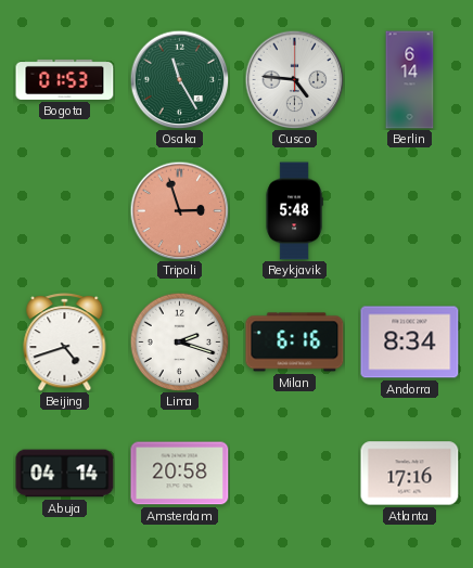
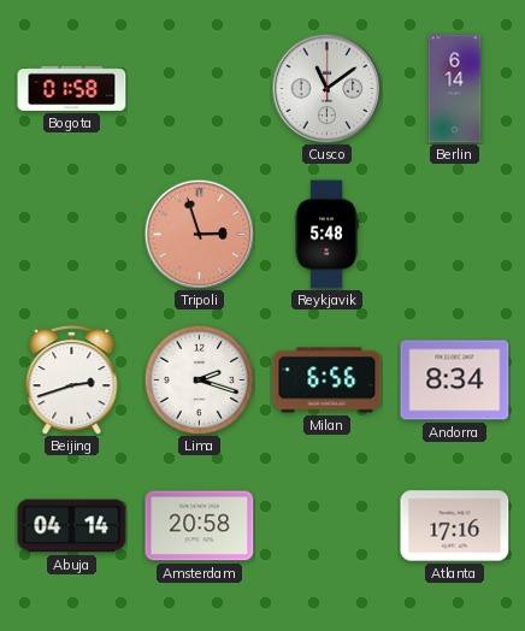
Bogota: 01:53 -> 01:58 (72, 88)
Osaka: 11:25 -> none (179, 79)
Cusco: 4:46 -> 11:09 (326, 88)
Beijing: 4:42 -> 2:42 (72, 381)
Milan: 6:16 -> 6:56 (328, 381)
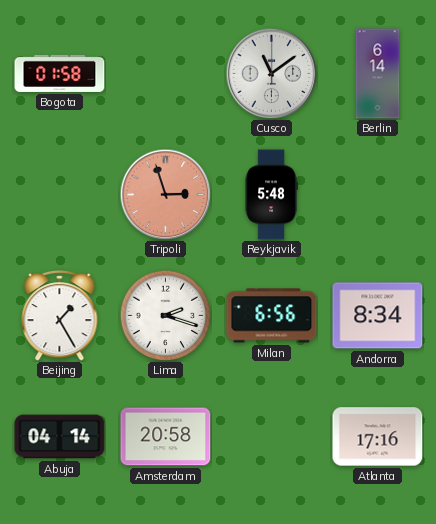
Beijing: 2:42 -> 1:25 (60, 316)
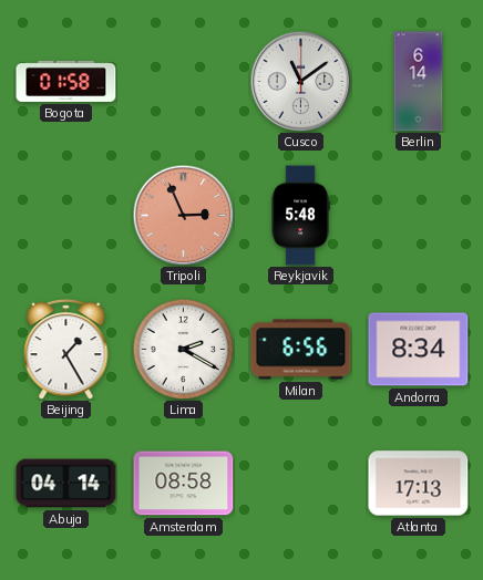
Tripoli: 2:57 -> 2:56 (183, 215)
Lima: 2:18 -> 2:20 (183, 349)
Amsterdam: 20:58 -> 08:58 (184, 484)
Atlanta: 17:16 -> 17:13 (419, 484)
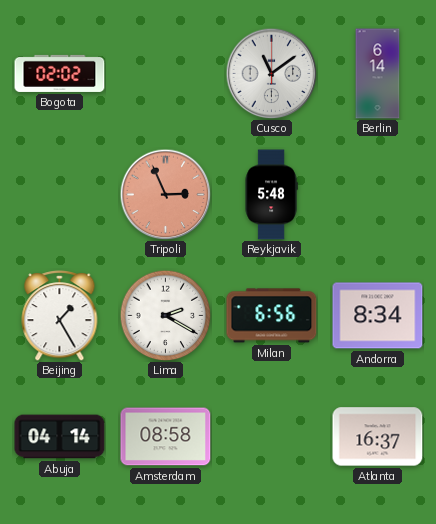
Bogota: 01:58 -> 02:02 (60, 73)
Atlanta: 17:13 -> 16:37 (378, 437)
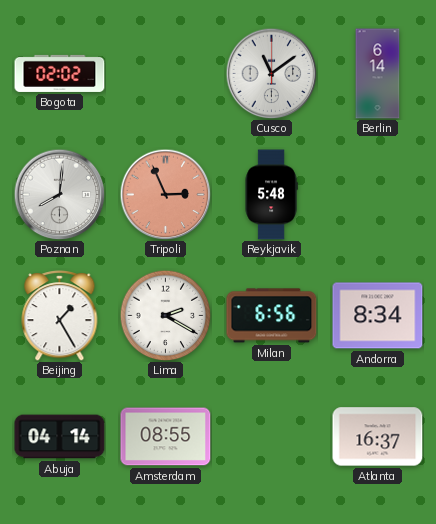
Poznan: none -> 8:01 (59, 194)
Amsterdam: 08:58 -> 08:55 (166, 437)
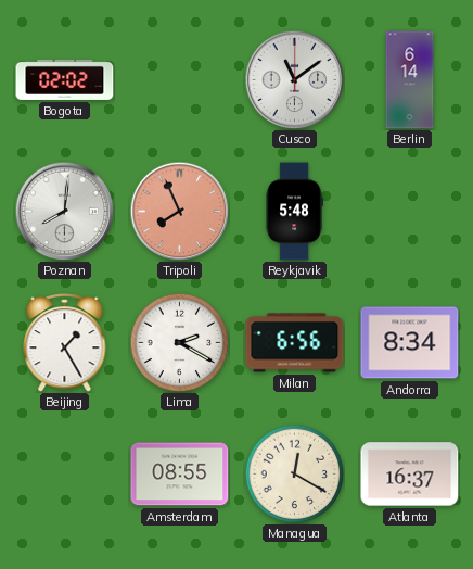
Tripoli: 2:56 -> 7:56 (179, 211)
Abuja: 04:14 -> none (60, 437)
Managua: none -> 12:20 (294, 473)
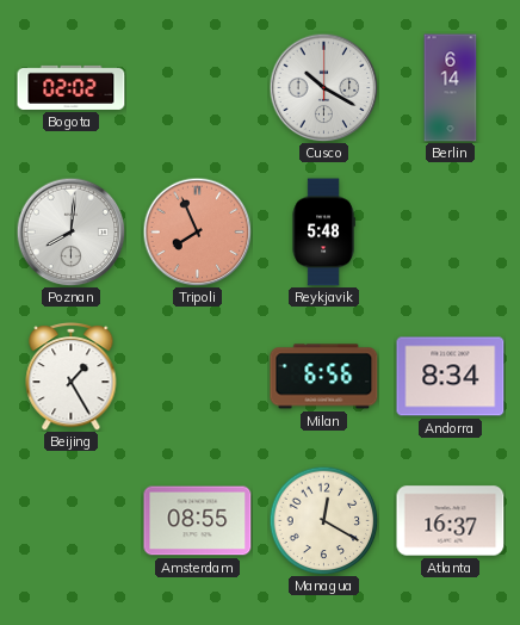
Cusco: 11:09 -> 10:20 (323, 87)
Lima: 2:20 -> none (179, 342)
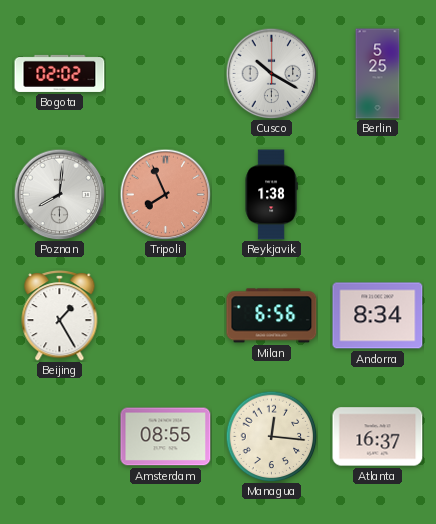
Berlin: 6:14 -> 5:25 (378, 74)
Reykjavik: 5:48 -> 1:38 (271, 195)
Managua: 12:20 -> 12:16 (271, 436)
